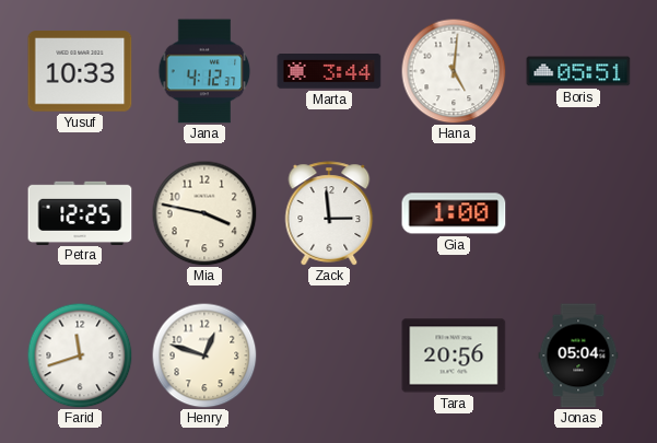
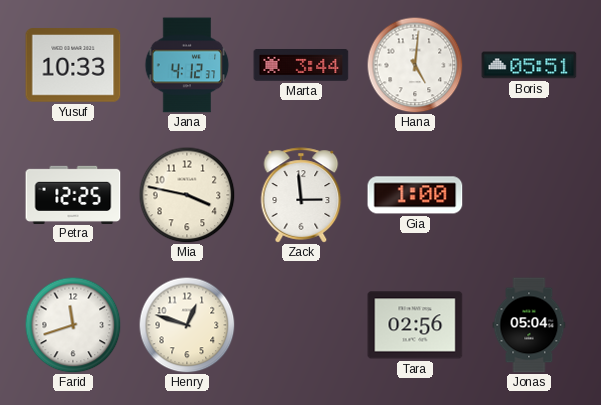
Tara: 20:56 -> 02:56 (415, 325)
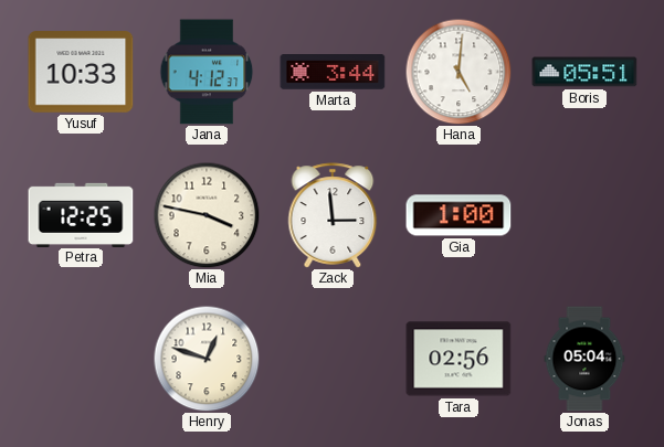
Farid: 11:42 -> none (73, 325)
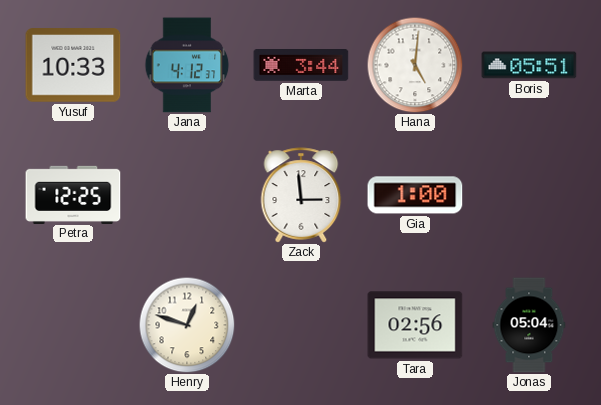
Mia: 3:47 -> none (207, 215)
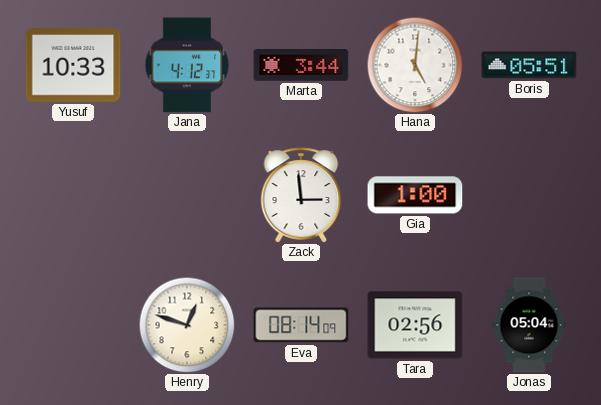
Petra: 12:25 -> none (73, 194)
Eva: none -> 08:14 (301, 325)
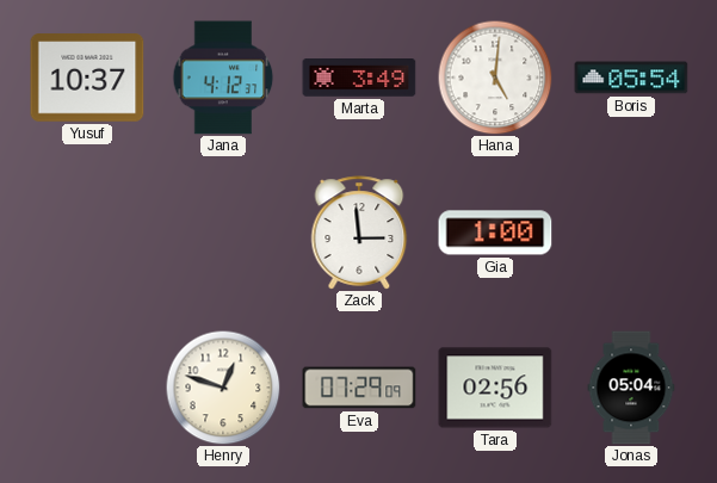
Yusuf: 10:33 -> 10:37 (87, 78)
Marta: 3:44 -> 3:49 (359, 78)
Boris: 05:51 -> 05:54 (631, 78)
Eva: 08:14 -> 07:29 (359, 388)
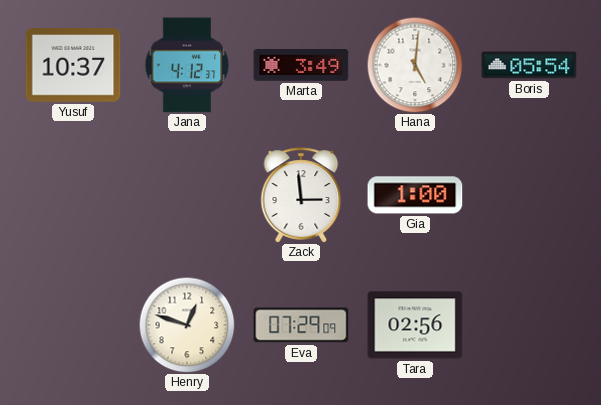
Jonas: 05:04 -> none (631, 388)
